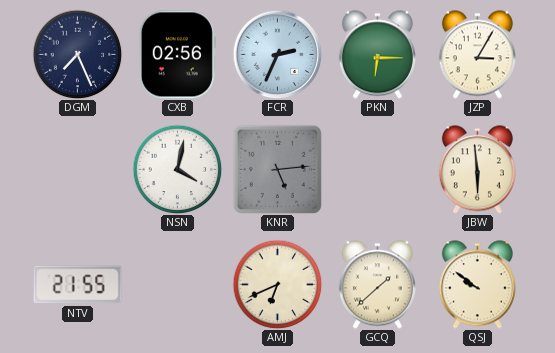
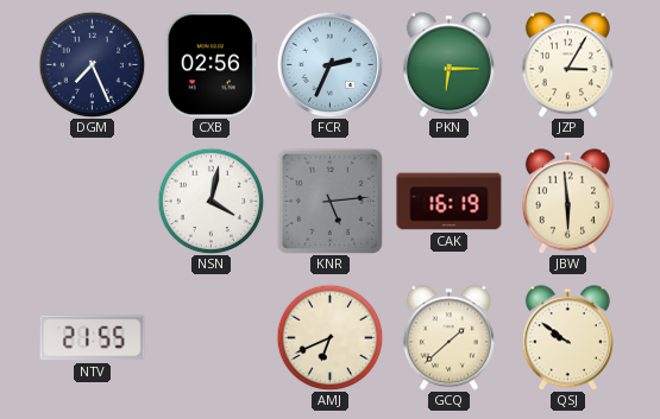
CAK: none -> 16:19 (450, 202)
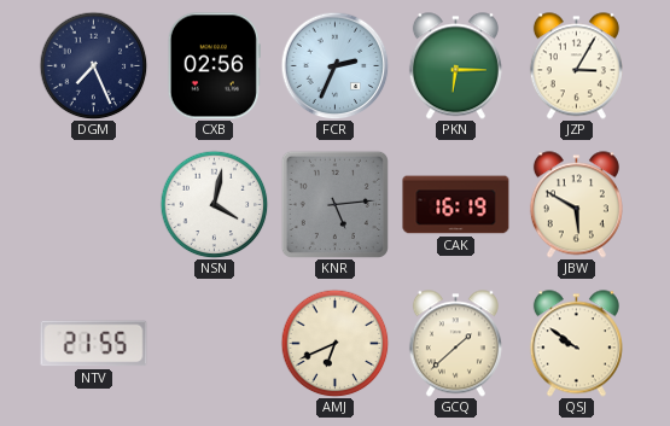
JBW: 5:59 -> 5:50 (576, 205)
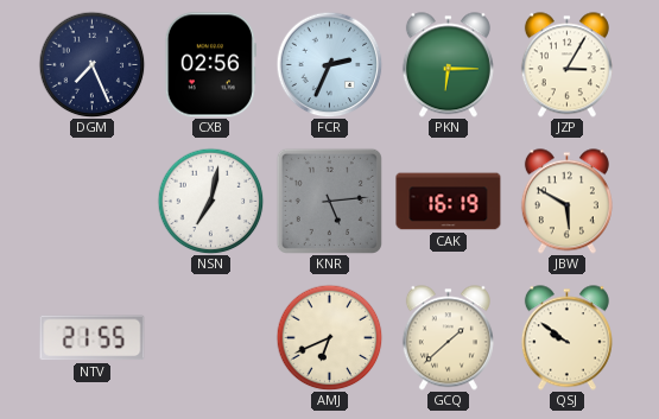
NSN: 4:02 -> 7:02 (210, 201)
